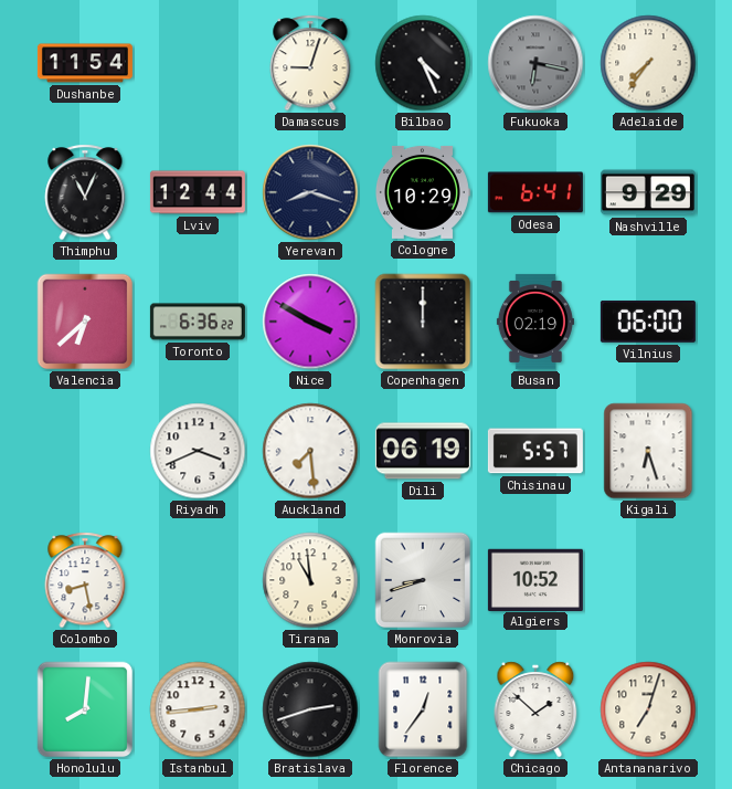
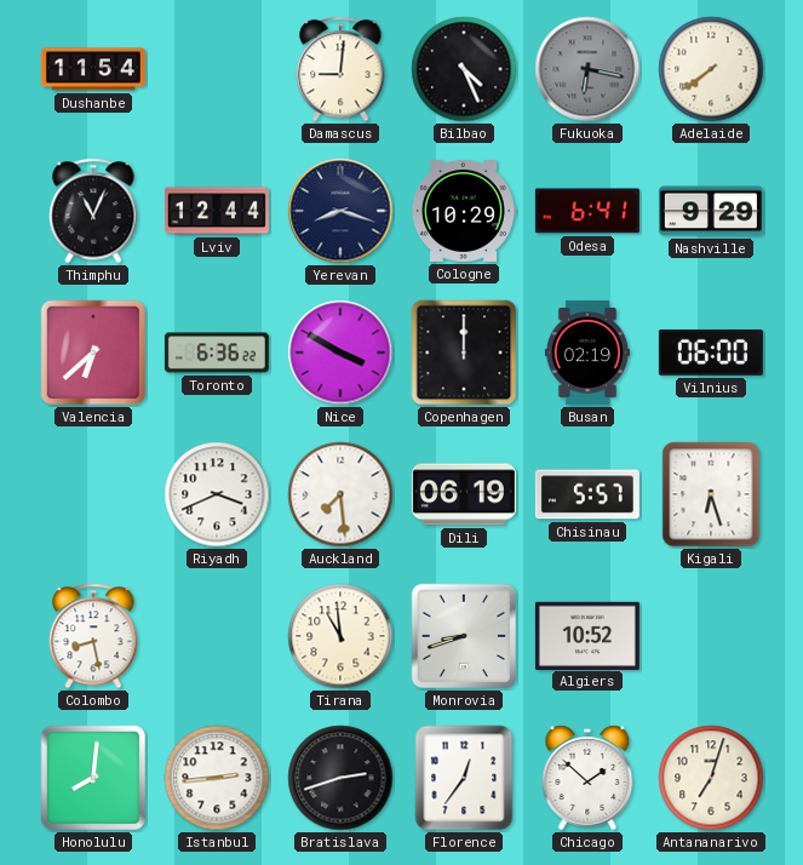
Damascus: 9:03 -> 9:01 (340, 69)
Adelaide: 7:36 -> 7:39 (711, 69)
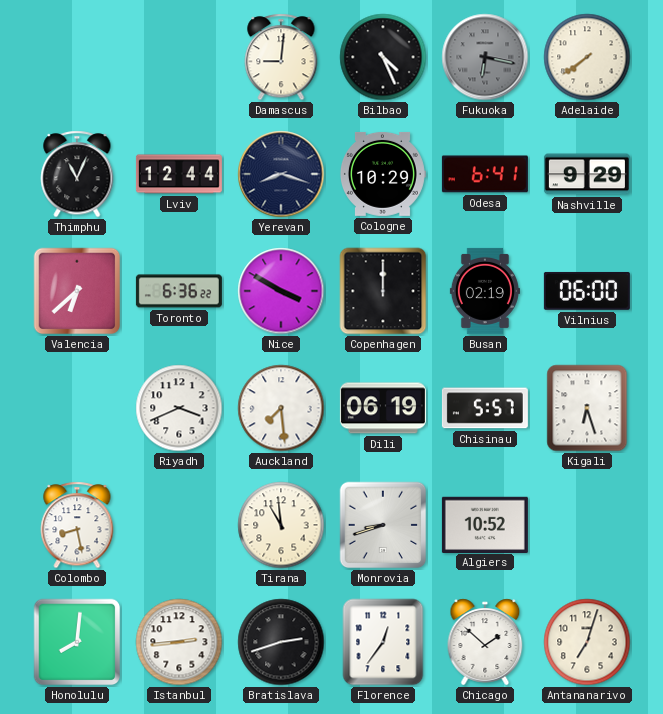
Dushanbe: 11:54 -> none (93, 69)
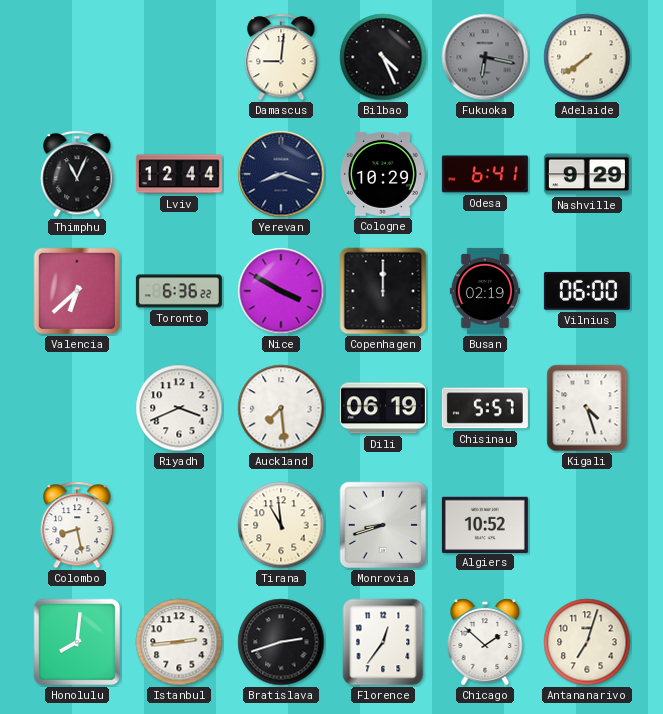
Kigali: 6:27 -> 4:27 (587, 408)
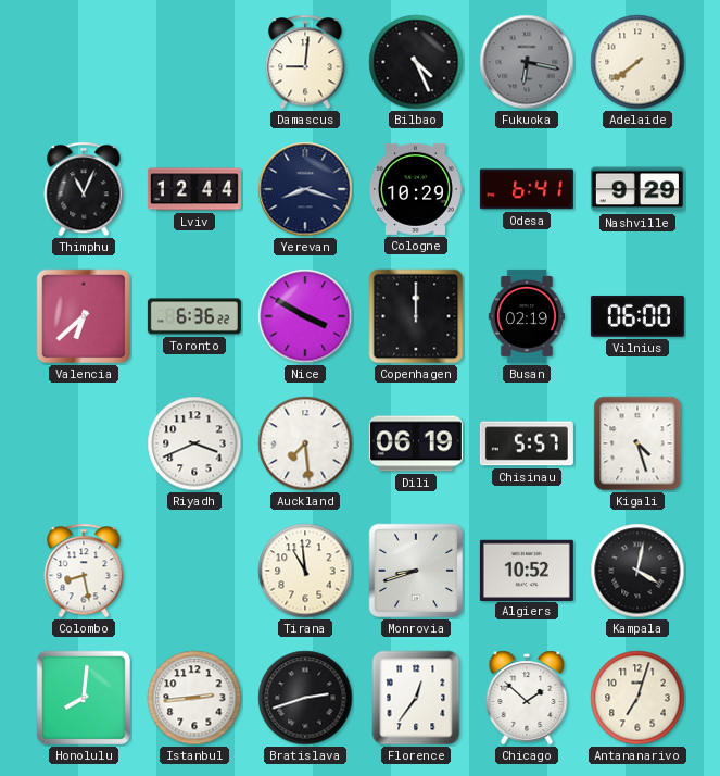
Kampala: none -> 4:02 (637, 571)
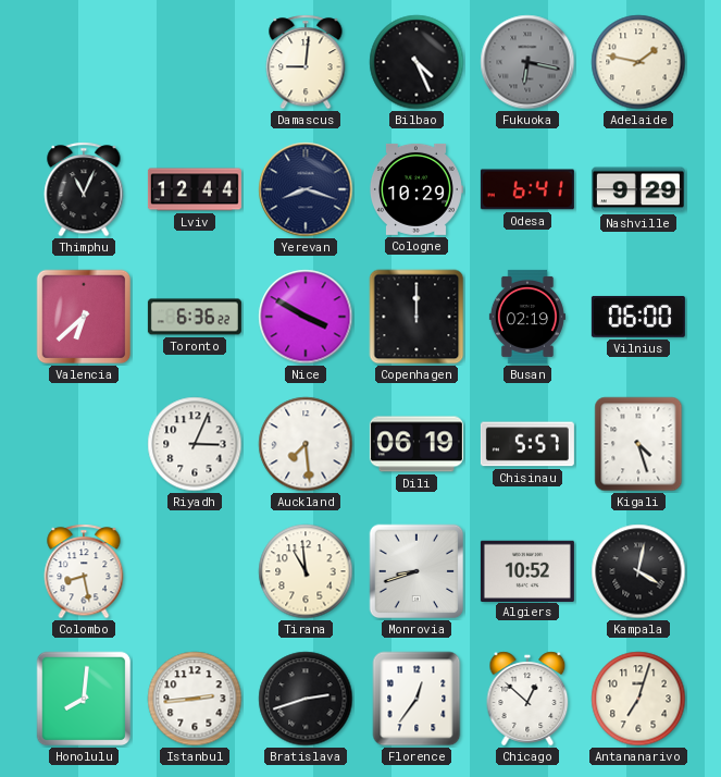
Adelaide: 7:39 -> 1:47 (638, 62)
Riyadh: 3:41 -> 3:04 (195, 444)
Chicago: 1:52 -> 12:52 (527, 699)
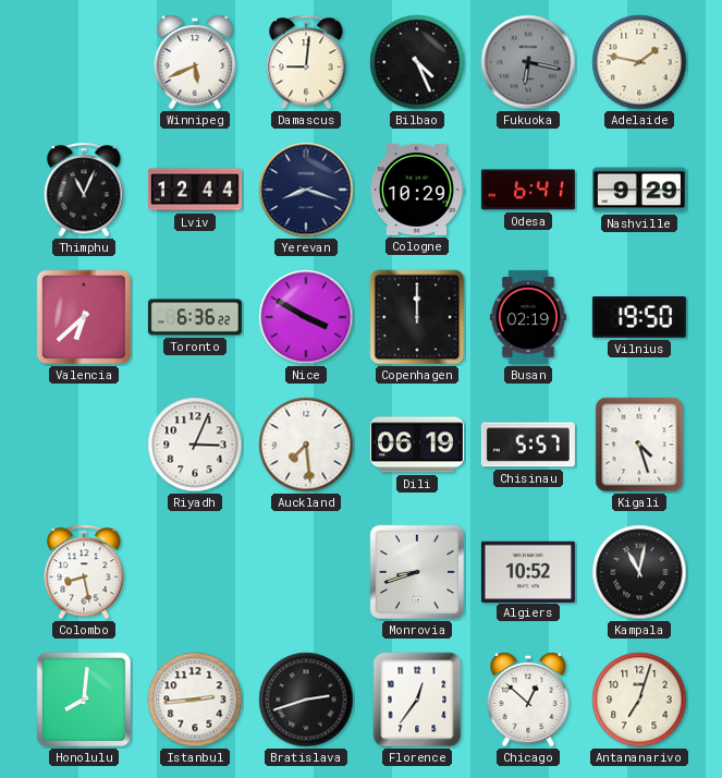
Winnipeg: none -> 5:41 (195, 62)
Vilnius: 06:00 -> 19:50 (639, 317)
Tirana: 10:59 -> none (306, 571)
Kampala: 4:02 -> 11:02 (639, 572)
